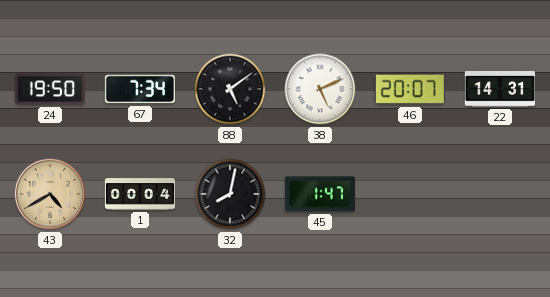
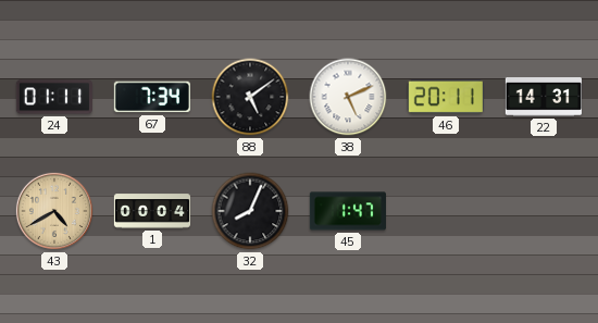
24: 19:50 -> 01:11 (53, 97)
46: 20:07 -> 20:11 (446, 97)
32: 8:02 -> 8:04 (250, 211)
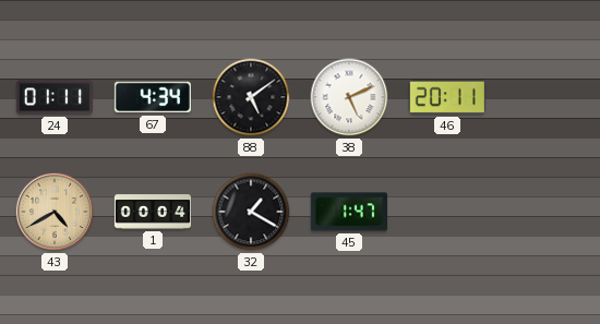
67: 7:34 -> 4:34 (152, 97)
22: 14:31 -> none (543, 98)
32: 8:04 -> 1:20 (251, 212)
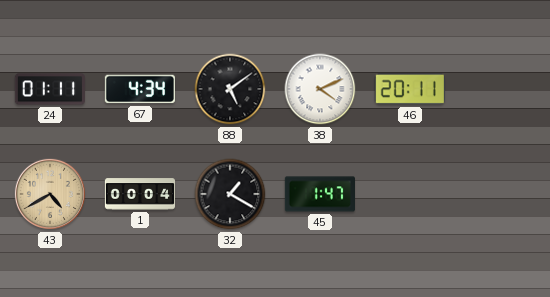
38: 5:11 -> 4:11 (320, 89)
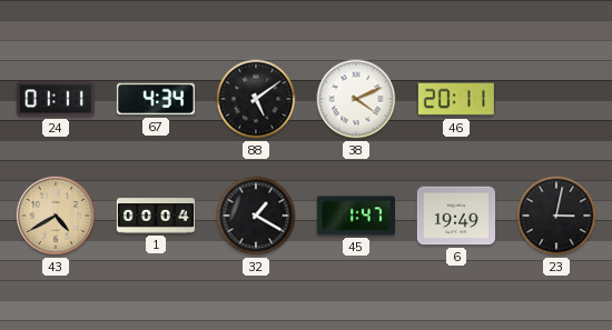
6: none -> 19:49 (455, 216)
23: none -> 3:02 (556, 216)
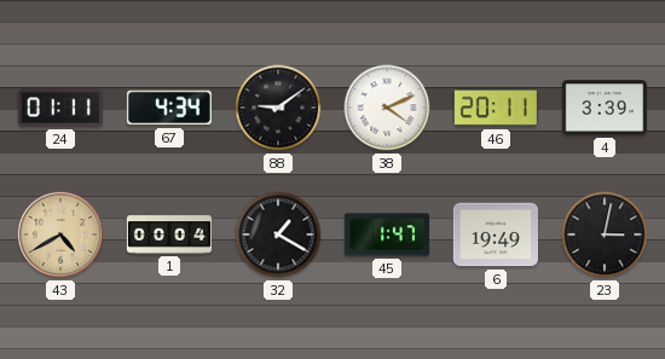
88: 5:09 -> 9:09 (278, 108)
4: none -> 3:39 (603, 108)
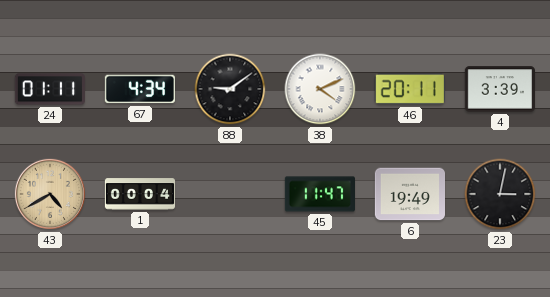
32: 1:20 -> none (278, 234)
45: 1:47 -> 11:47 (319, 194)
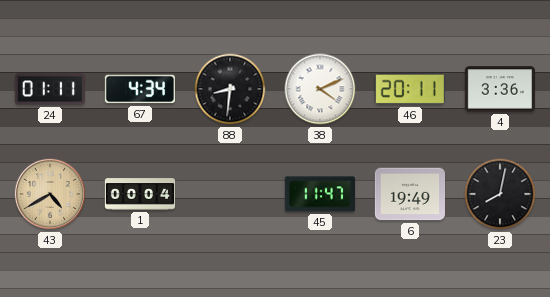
88: 9:09 -> 8:31 (230, 89)
4: 3:39 -> 3:36 (499, 89)
23: 3:02 -> 8:02 (500, 194)
